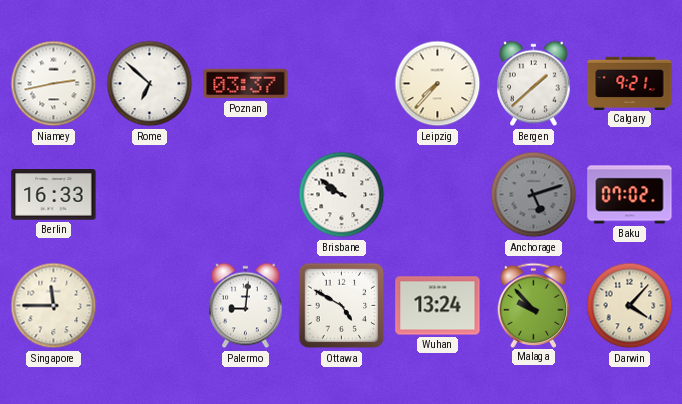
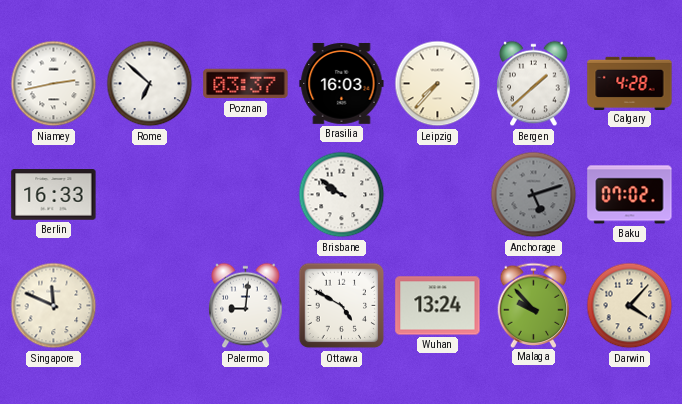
Brasilia: none -> 16:03 (342, 83)
Calgary: 9:21 -> 4:28 (630, 83)
Singapore: 11:45 -> 11:49 (54, 306)
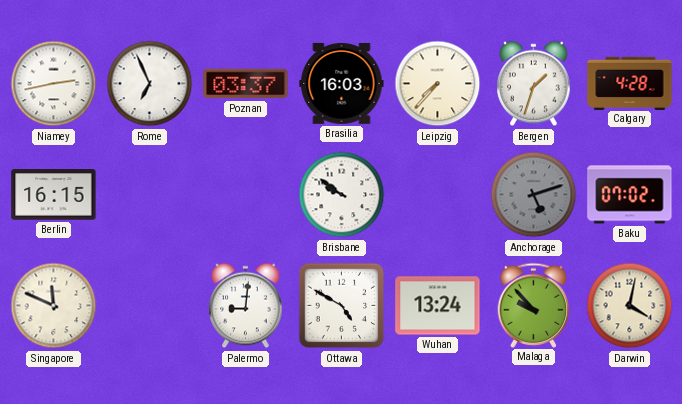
Rome: 6:52 -> 6:56 (150, 84)
Bergen: 1:38 -> 1:33 (534, 84)
Berlin: 16:33 -> 16:15 (54, 195)
Darwin: 4:07 -> 4:02 (630, 306)
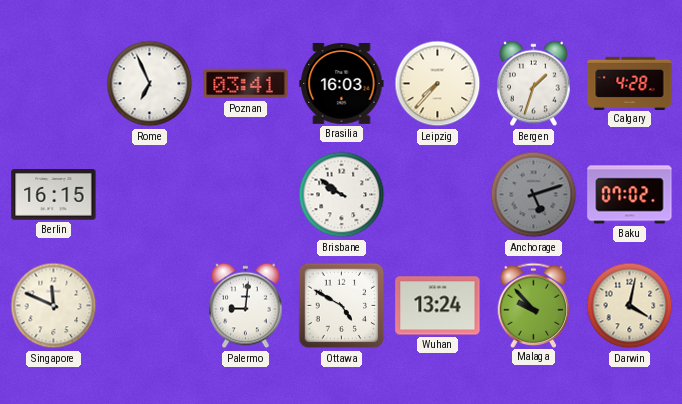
Niamey: 2:43 -> none (54, 84)
Poznan: 03:37 -> 03:41 (246, 84)
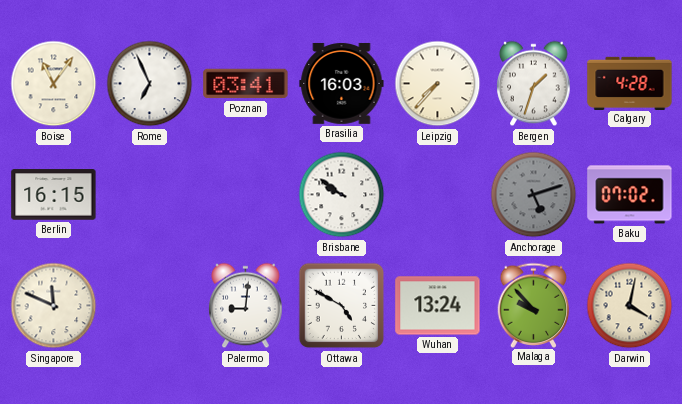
Boise: none -> 11:06 (54, 84)
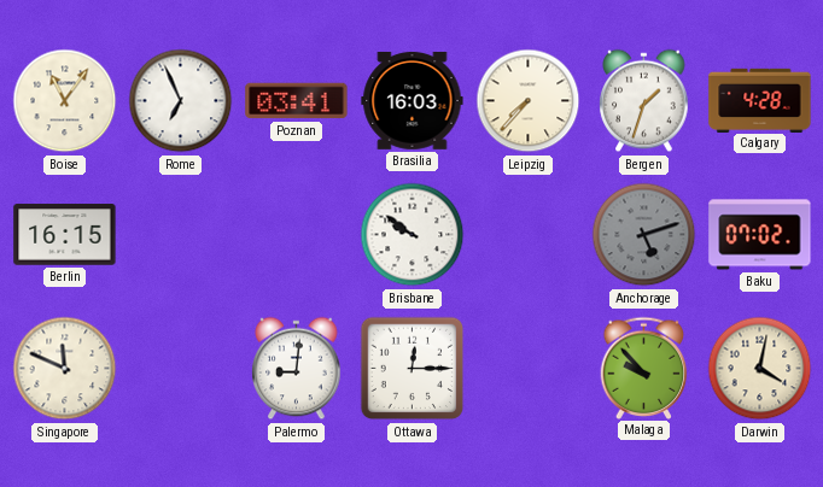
Ottawa: 4:50 -> 12:15 (413, 369)
Wuhan: 13:24 -> none (438, 306)
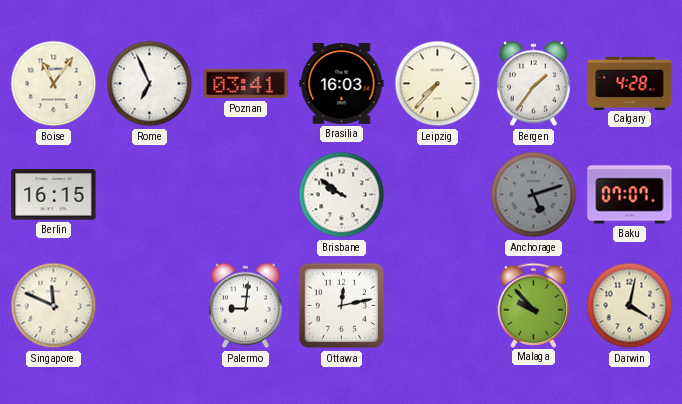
Bergen: 1:33 -> 1:36 (534, 84)
Baku: 07:02 -> 07:07 (630, 195)
Ottawa: 12:15 -> 12:13 (342, 306)
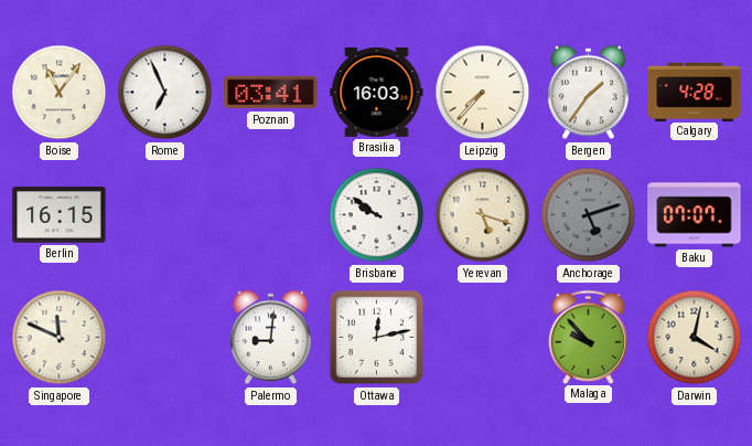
Yerevan: none -> 5:18 (483, 215)
